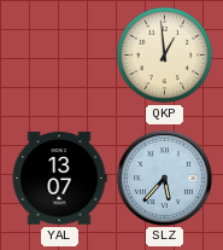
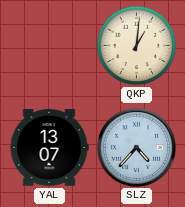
QKP: 12:59 -> 1:01 (137, 46)
SLZ: 5:37 -> 4:37 (136, 147)
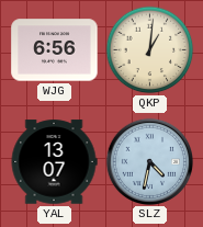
WJG: none -> 6:56 (55, 50)
SLZ: 4:37 -> 4:32 (149, 161)
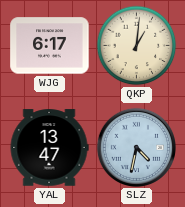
WJG: 6:56 -> 6:17 (50, 46)
YAL: 13:07 -> 13:47 (49, 148)
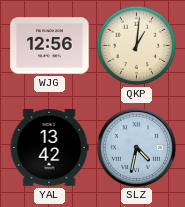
WJG: 6:17 -> 12:56 (50, 46)
YAL: 13:47 -> 13:42 (49, 148)
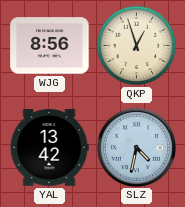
WJG: 12:56 -> 8:56 (50, 46)
QKP: 1:01 -> 12:57 (137, 46)
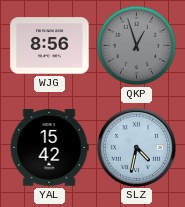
QKP dial: cream -> grey (137, 46)
YAL: 13:42 -> 15:42 (49, 148)
